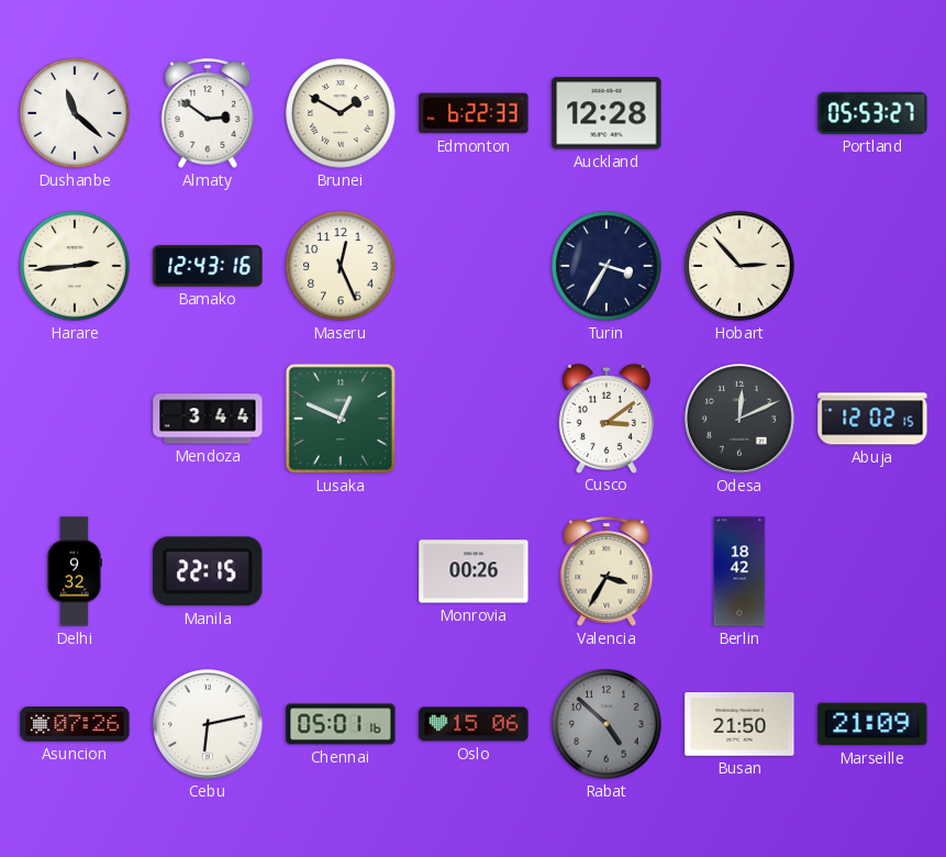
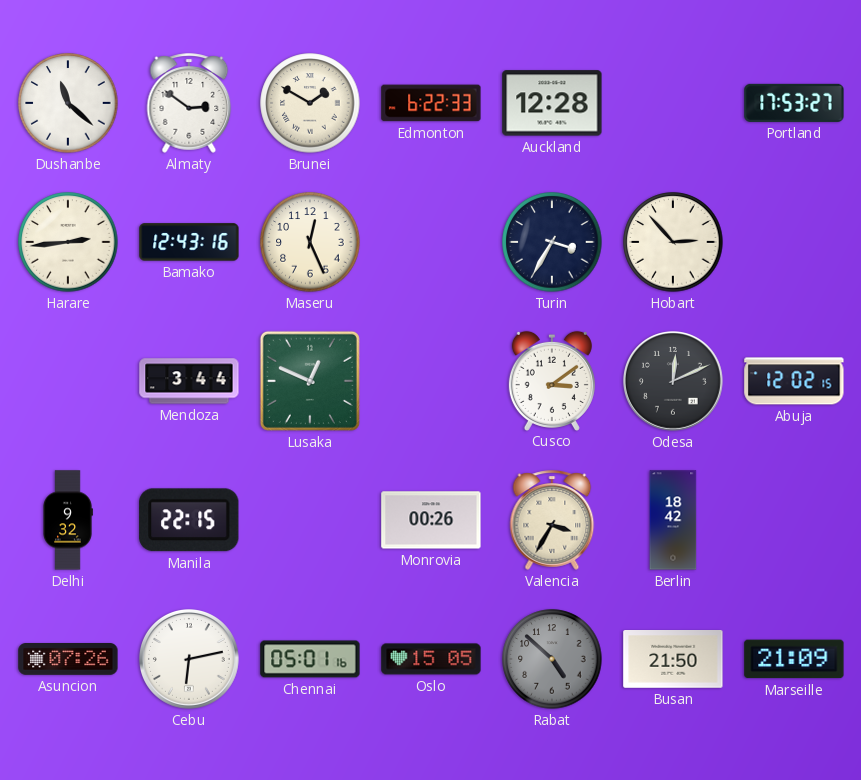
Portland: 05:53 -> 17:53 (794, 103)
Oslo: 15:06 -> 15:05 (431, 659)
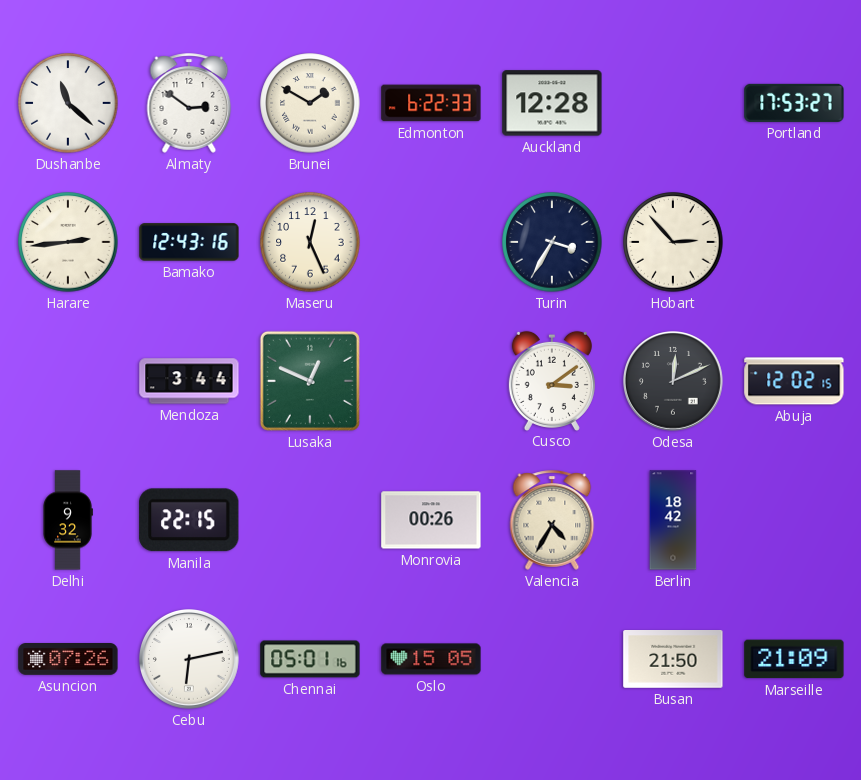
Valencia: 3:35 -> 4:35 (552, 520)
Rabat: 4:52 -> none (552, 659)
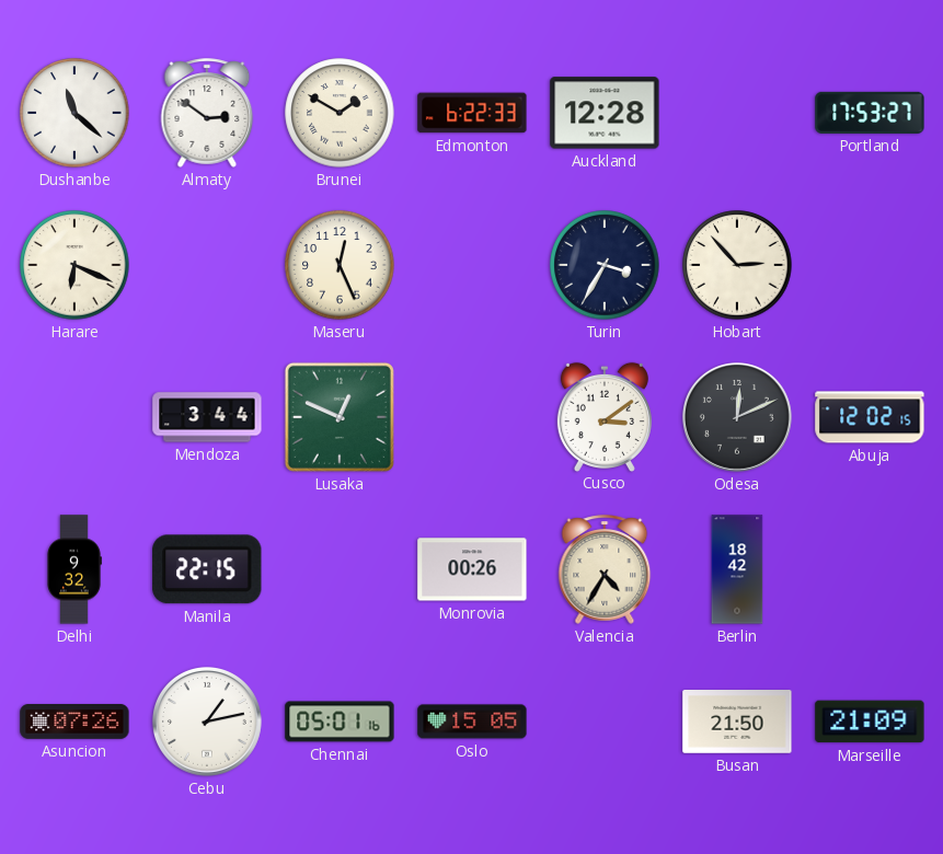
Harare: 2:44 -> 6:19 (74, 265)
Bamako: 12:43 -> none (189, 242)
Cebu: 6:13 -> 1:13 (208, 723)
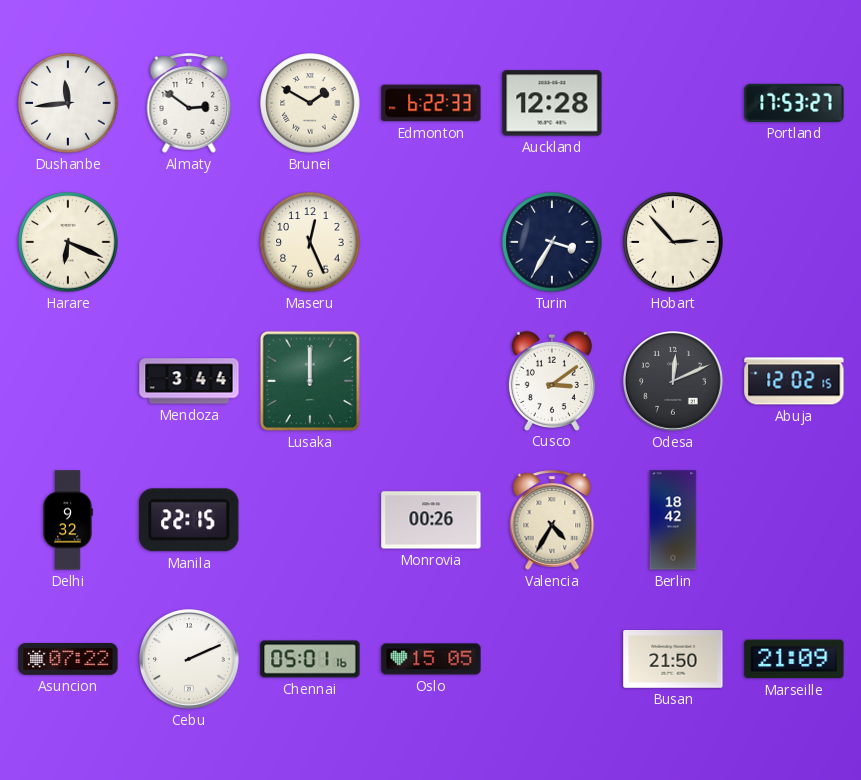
Dushanbe: 11:22 -> 11:44 (68, 103)
Lusaka: 12:49 -> 12:00 (310, 381)
Asuncion: 07:26 -> 07:22 (68, 660)
Cebu: 1:13 -> 2:11 (190, 660)
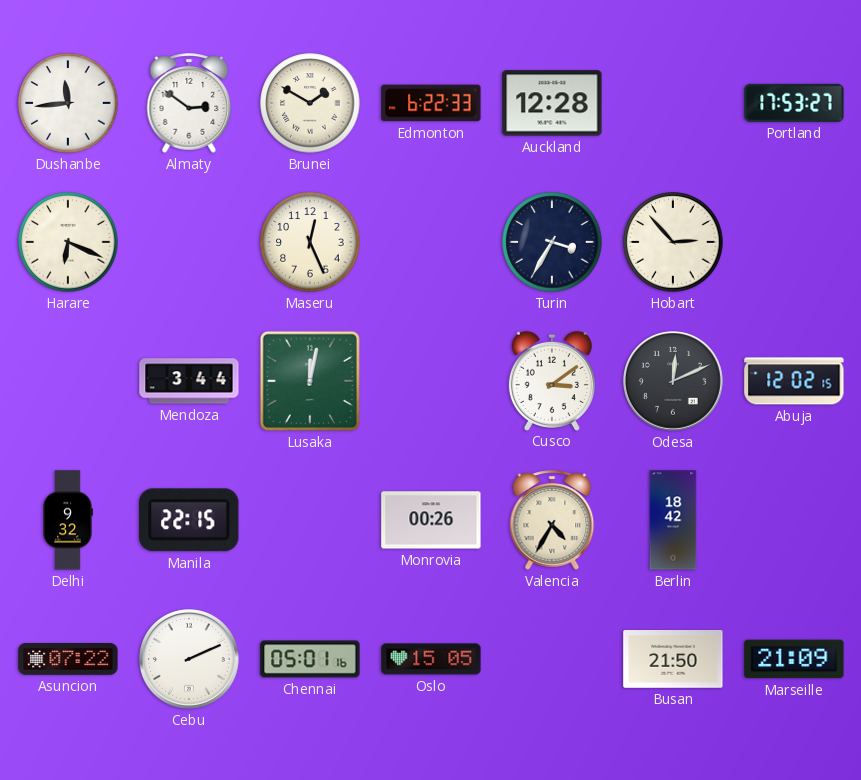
Lusaka: 12:00 -> 12:02 (310, 381)
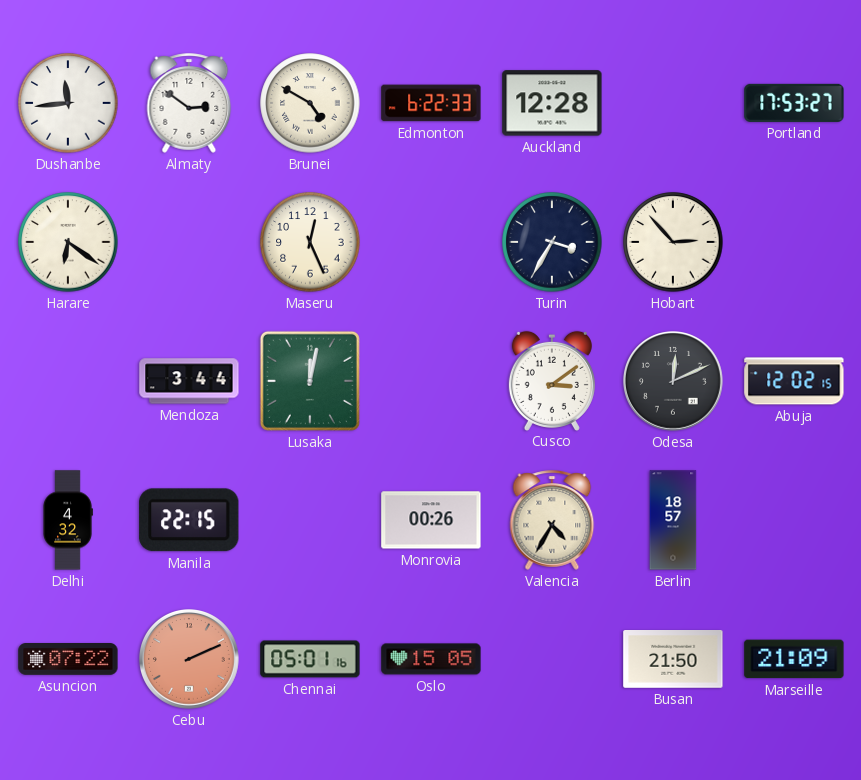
Brunei: 1:50 -> 4:50 (310, 103)
Harare: 6:19 -> 6:21 (68, 242)
Delhi: 9:32 -> 4:32 (68, 520)
Berlin: 18:42 -> 18:57 (673, 520)
Cebu dial: white -> salmon (190, 660)
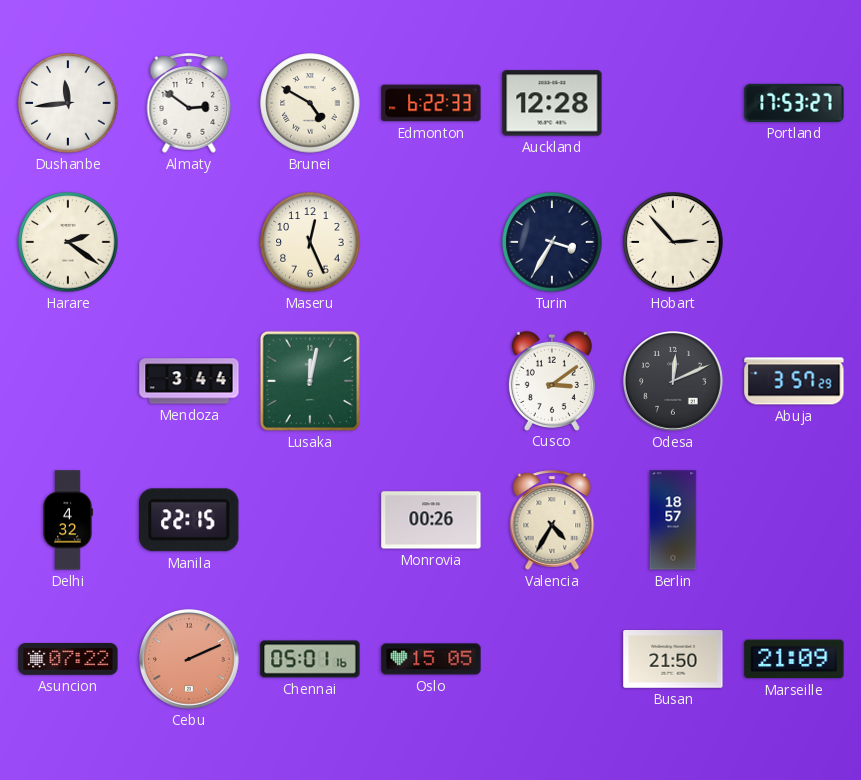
Harare: 6:21 -> 2:21 (68, 242)
Abuja: 12:02 -> 3:57 (794, 381)
